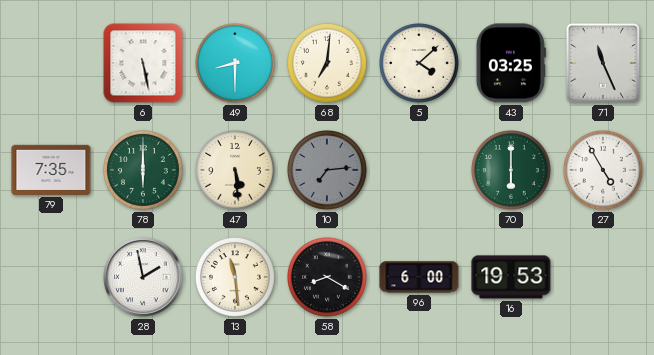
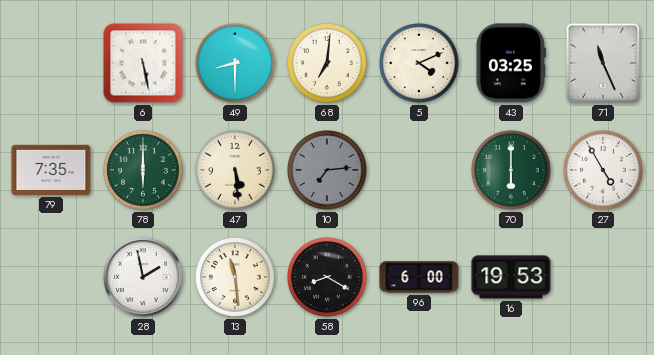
5: 4:08 -> 4:11 (420, 64)
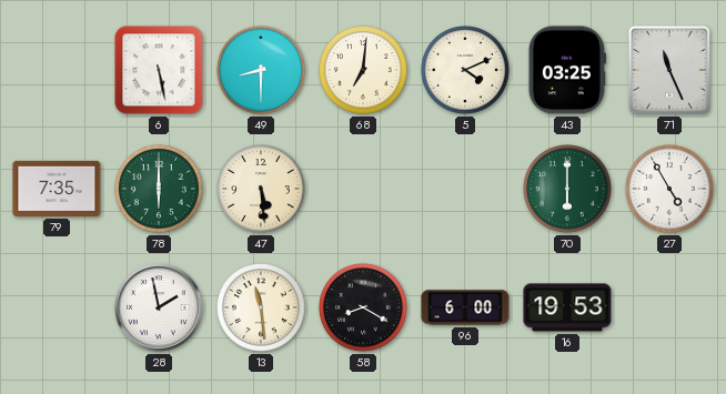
10: 7:14 -> none (328, 171)
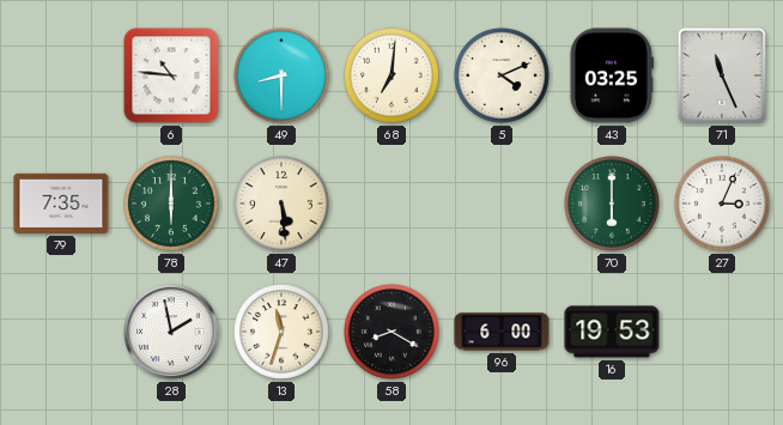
6: 5:28 -> 10:46 (171, 75)
27: 4:55 -> 3:04 (723, 205)
13: 11:29 -> 11:33 (283, 333)
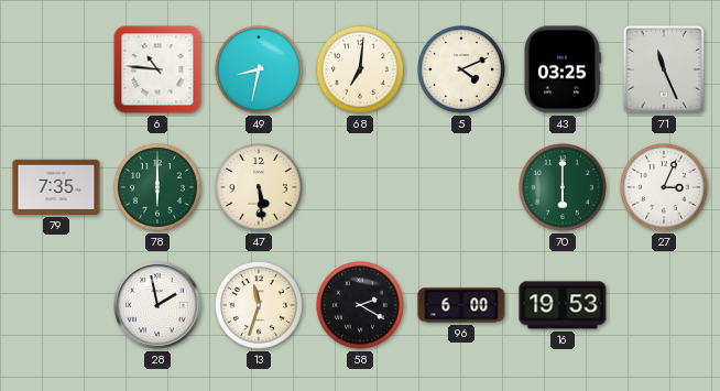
49: 8:30 -> 8:32 (260, 70)
58: 8:20 -> 2:20 (361, 306)
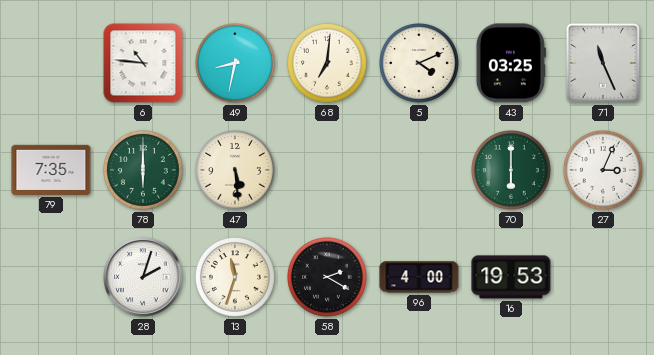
28: 1:58 -> 2:03 (143, 277)
96: 6:00 -> 4:00 (419, 277)
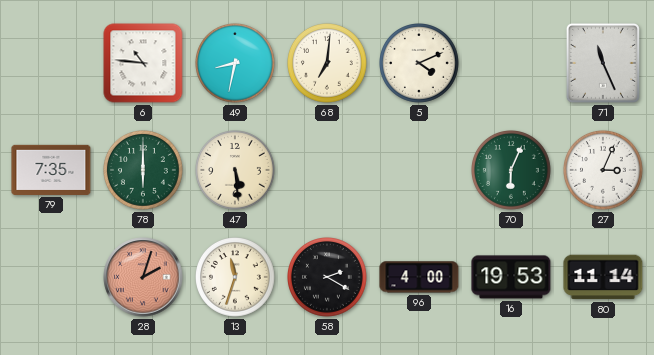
43: 03:25 -> none (511, 63)
70: 6:00 -> 6:04 (512, 171)
28 dial: white -> salmon (143, 277)
80: none -> 11:14 (603, 277)
